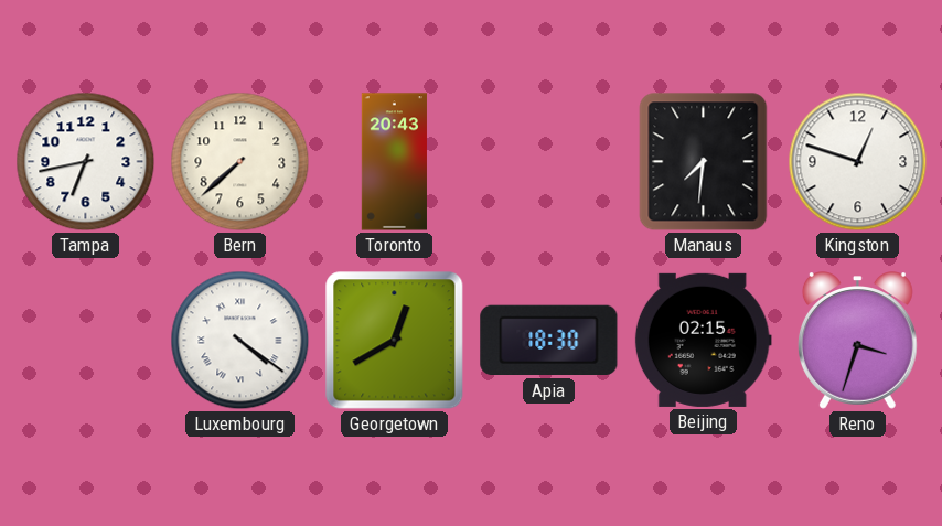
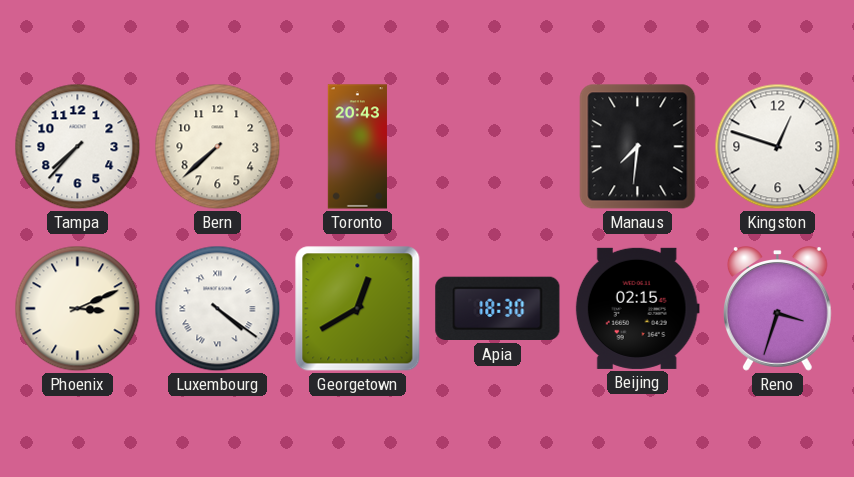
Tampa: 6:43 -> 7:37 (78, 147)
Phoenix: none -> 3:11 (78, 309)
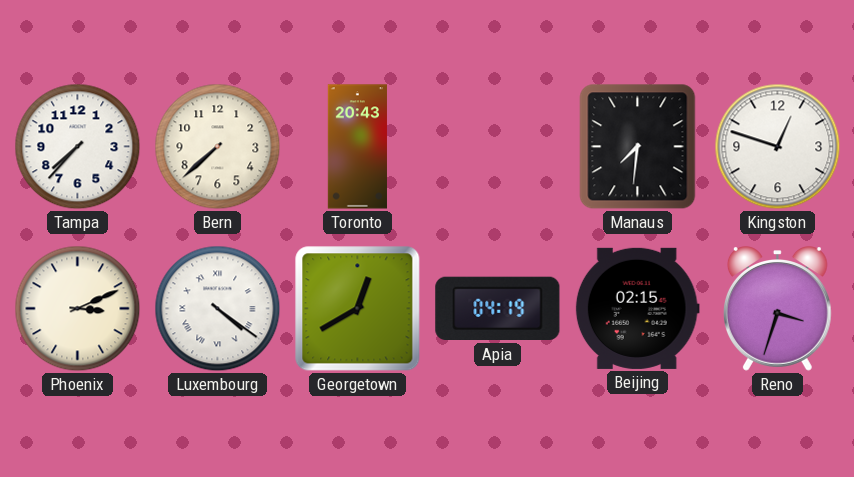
Apia: 18:30 -> 04:19 (498, 309)
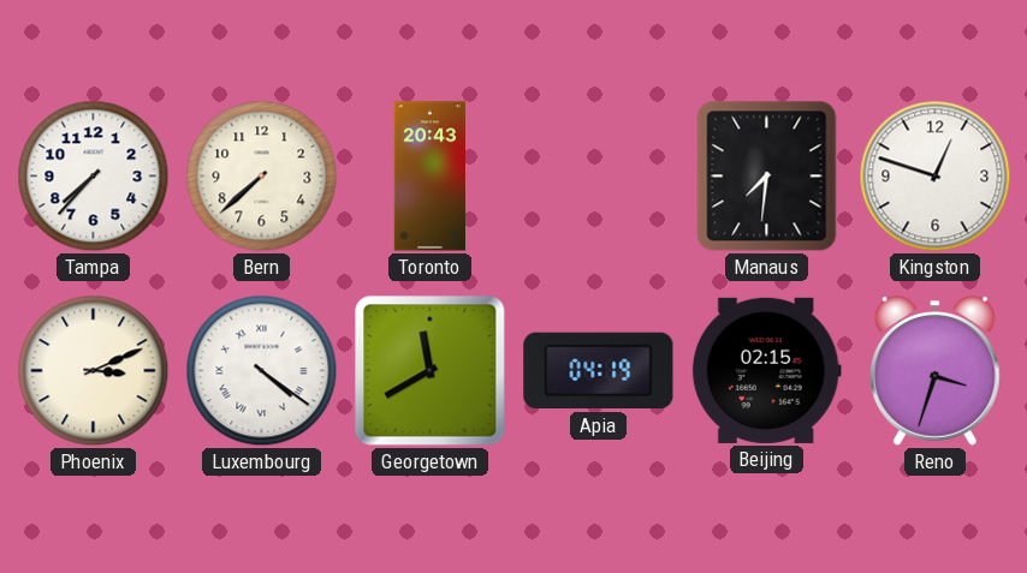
Georgetown: 12:40 -> 11:40 (431, 371)
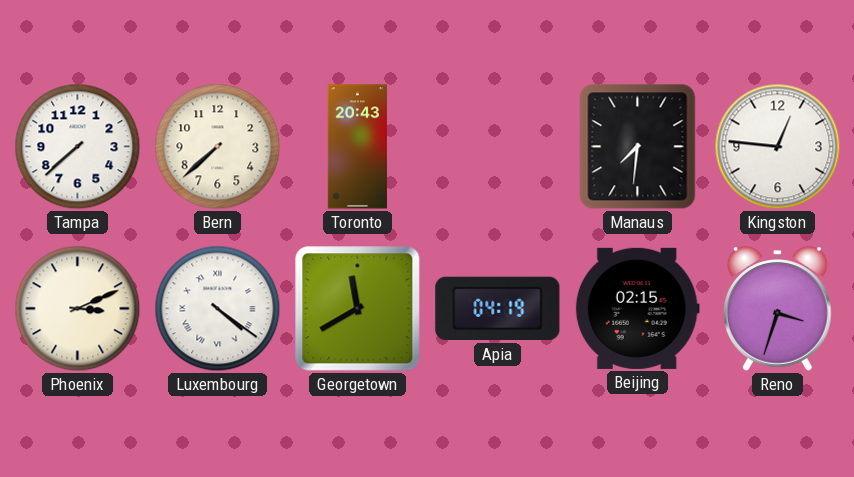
Tampa: 7:37 -> 7:38 (78, 147)
Kingston: 12:48 -> 12:46 (778, 147)
